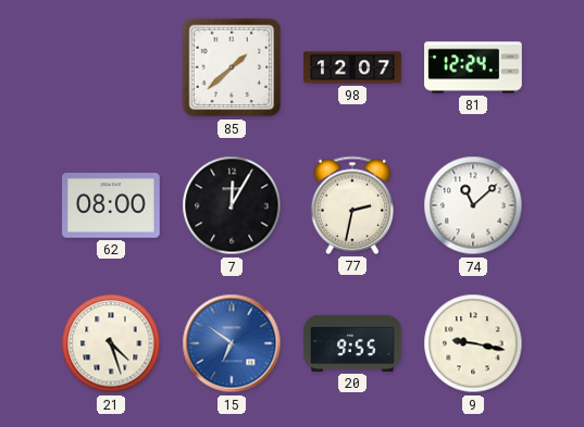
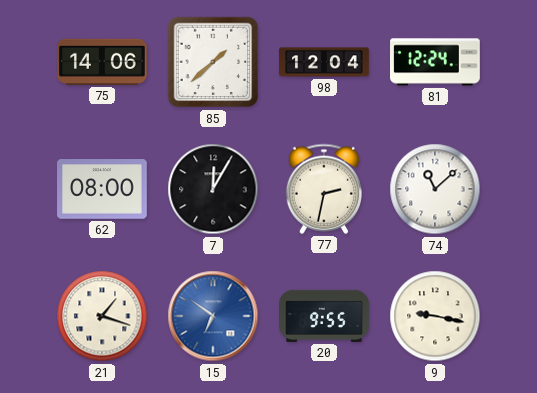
75: none -> 14:06 (103, 62)
98: 12:07 -> 12:04 (324, 62)
21: 4:27 -> 1:18 (102, 316)
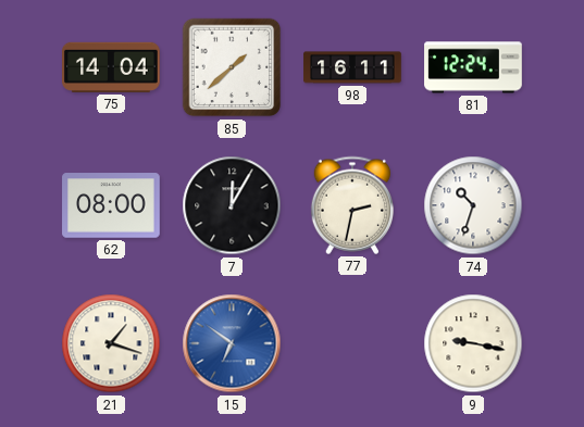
75: 14:06 -> 14:04 (112, 67)
98: 12:04 -> 16:11 (352, 67)
74: 11:08 -> 10:33 (473, 205)
20: 9:55 -> none (324, 316)
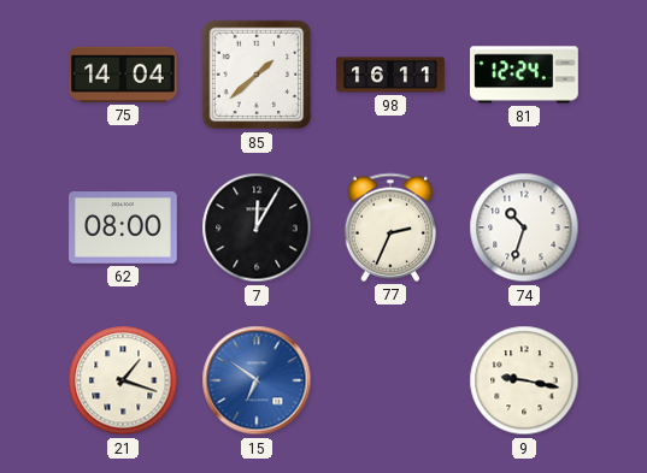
77: 2:32 -> 2:34 (389, 227)
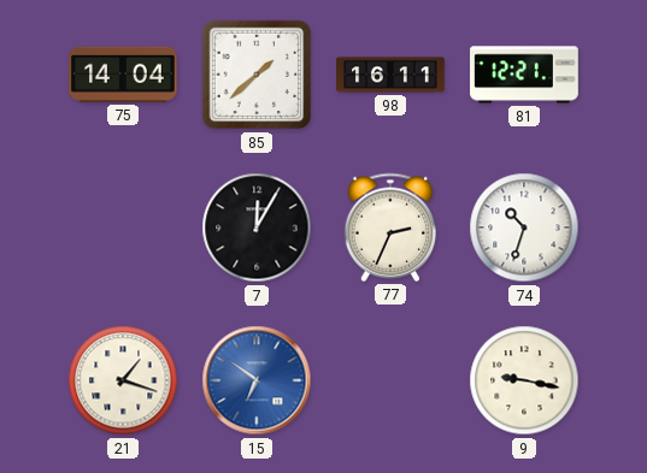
81: 12:24 -> 12:21 (524, 75)
62: 08:00 -> none (123, 227)
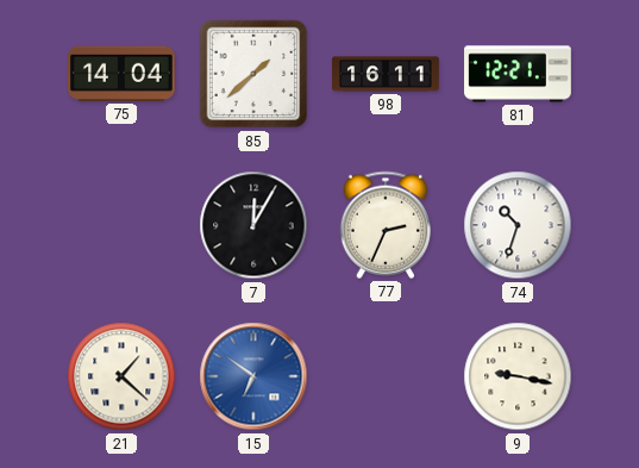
21: 1:18 -> 1:22 (121, 376)
